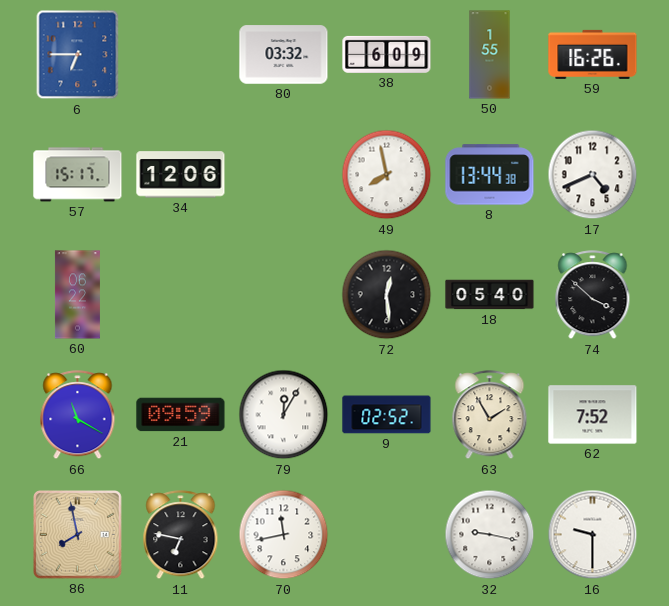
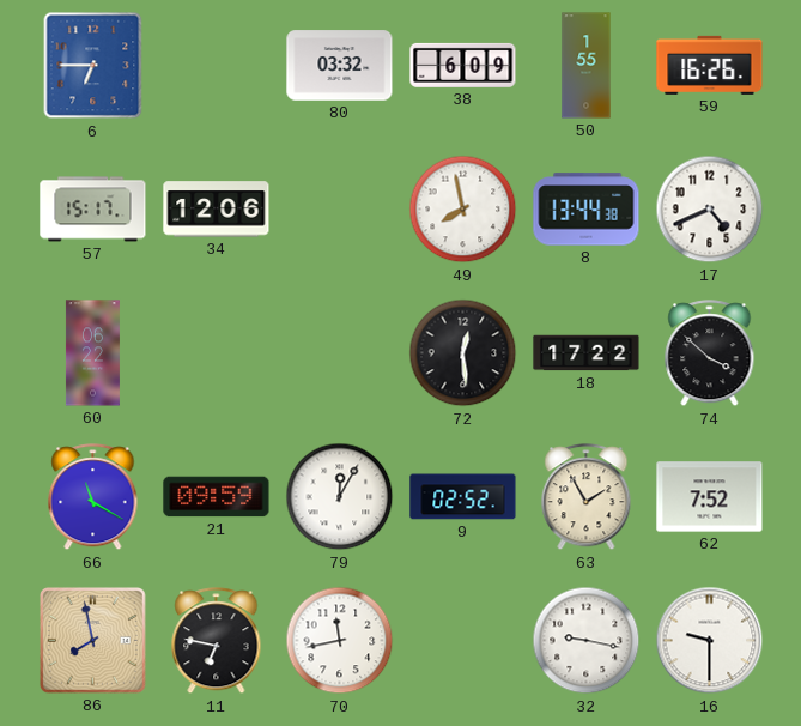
18: 05:40 -> 17:22 (587, 353)
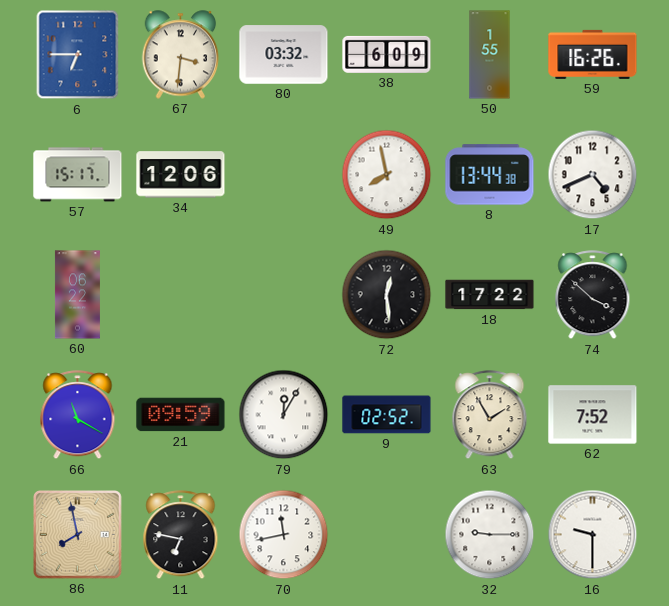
67: none -> 3:31 (181, 55)
32: 9:17 -> 9:15 (490, 535)
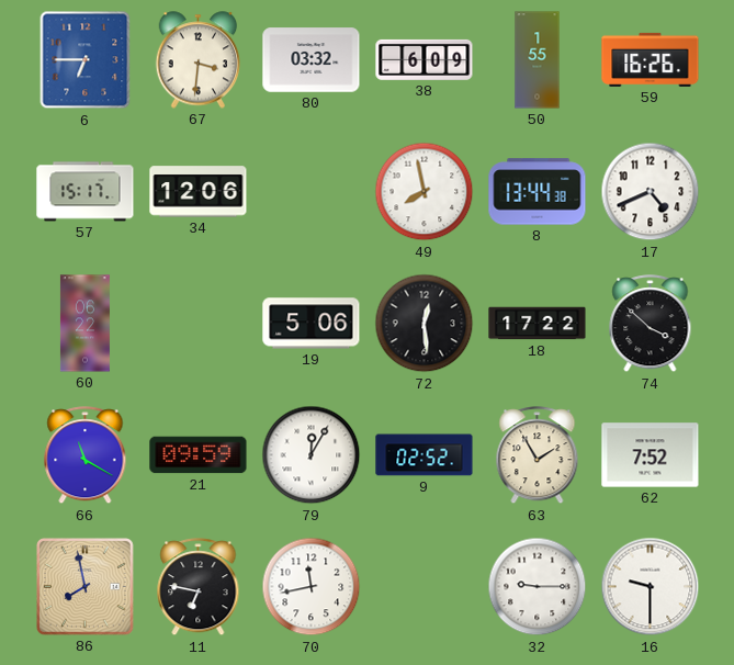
19: none -> 5:06 (312, 324)
